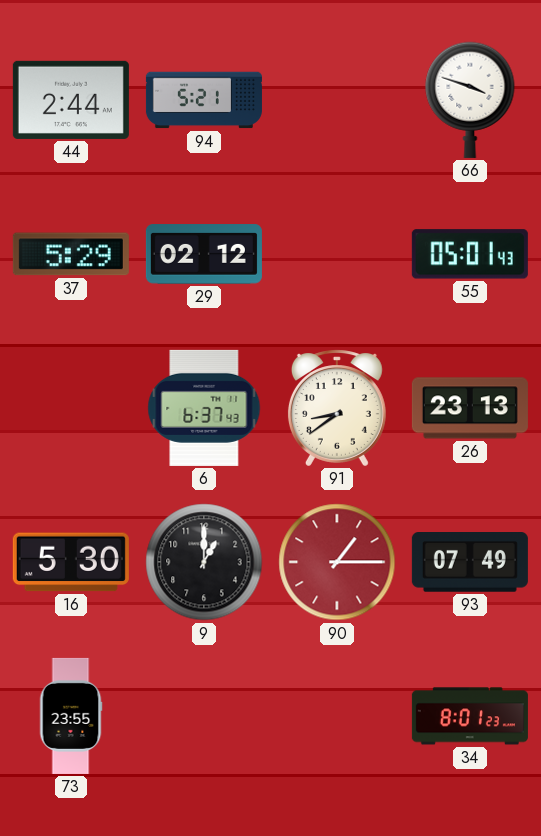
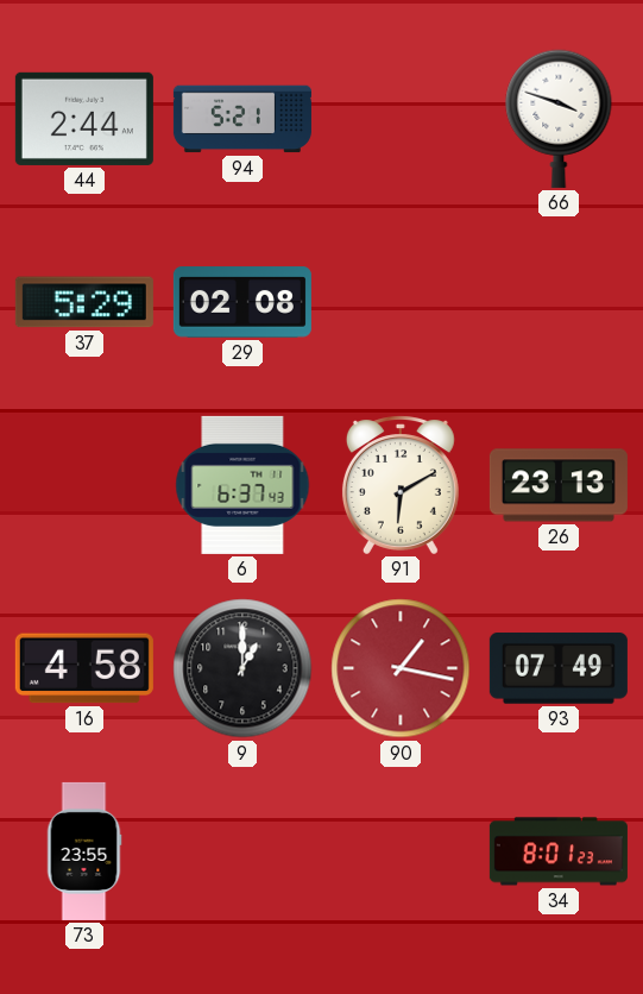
29: 02:12 -> 02:08 (242, 302)
55: 05:01 -> none (470, 254)
91: 8:39 -> 6:10 (401, 485)
16: 5:30 -> 4:58 (84, 668)
90: 1:15 -> 1:17 (401, 668)
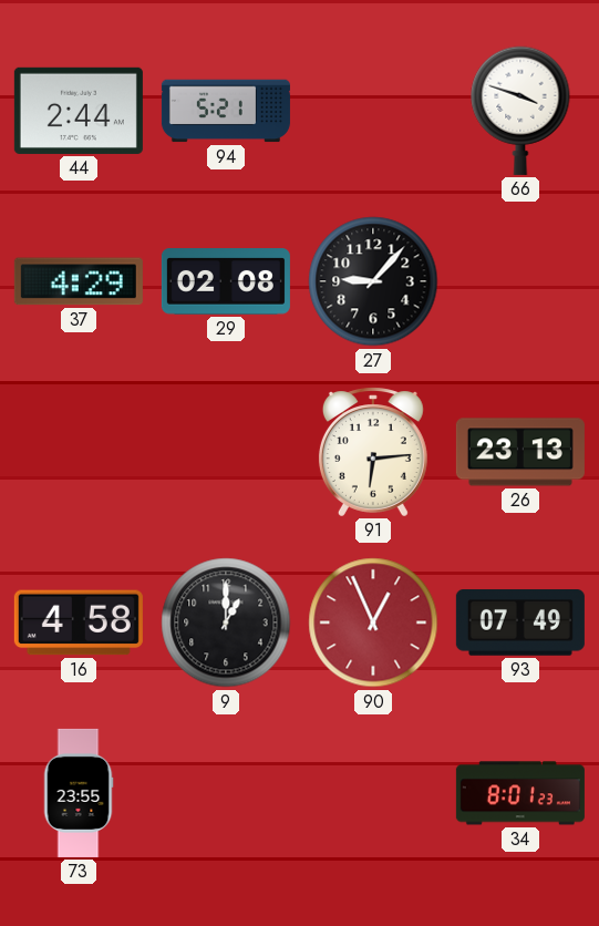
37: 5:29 -> 4:29 (79, 281)
27: none -> 9:07 (373, 281)
6: 6:37 -> none (242, 485)
91: 6:10 -> 6:14 (373, 452)
90: 1:17 -> 12:56 (373, 623)
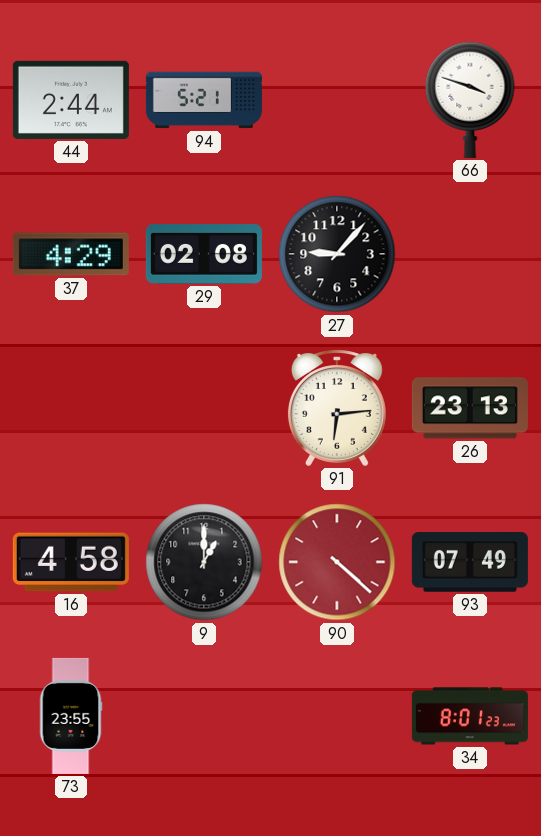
90: 12:56 -> 4:22 (337, 562)
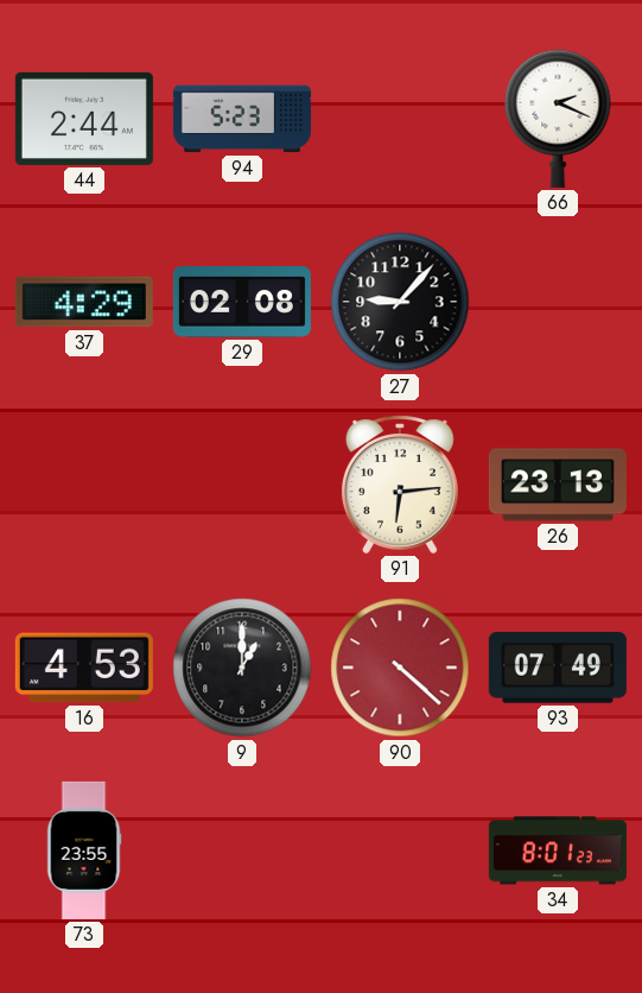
94: 5:21 -> 5:23 (242, 119)
66: 3:48 -> 2:19 (558, 119)
16: 4:58 -> 4:53 (84, 668)
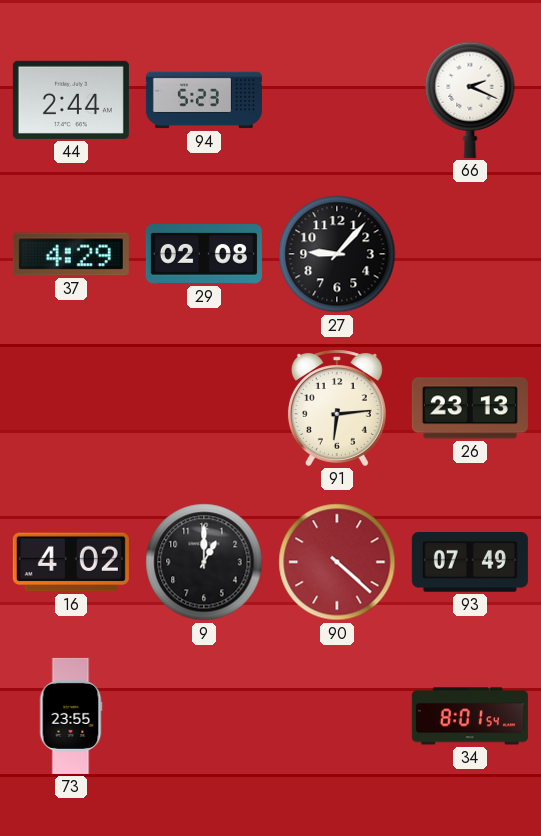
16: 4:53 -> 4:02 (71, 562)
34: 8:01:23 -> 8:01:54 (470, 716)
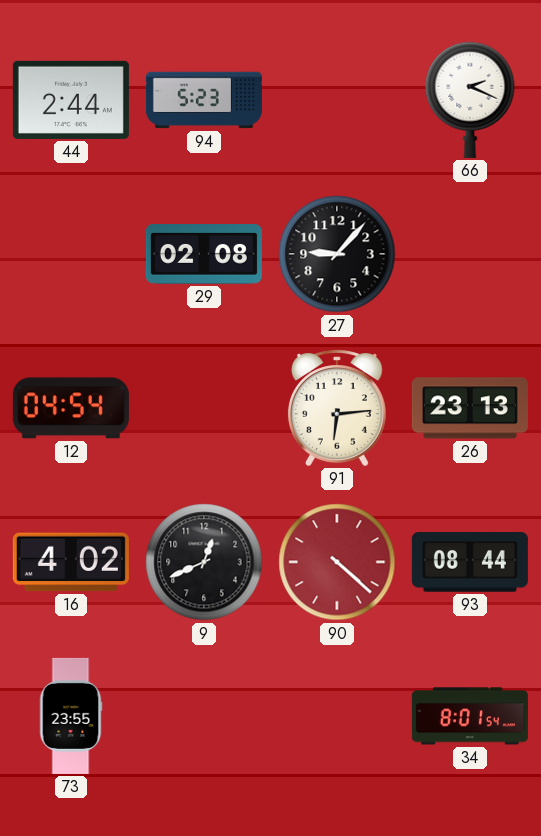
37: 4:29 -> none (71, 254)
12: none -> 04:54 (71, 408)
9: 1:00 -> 12:41 (204, 562)
93: 07:49 -> 08:44 (470, 562)
